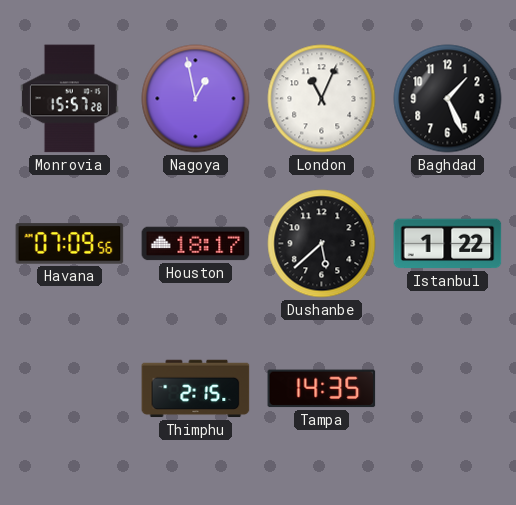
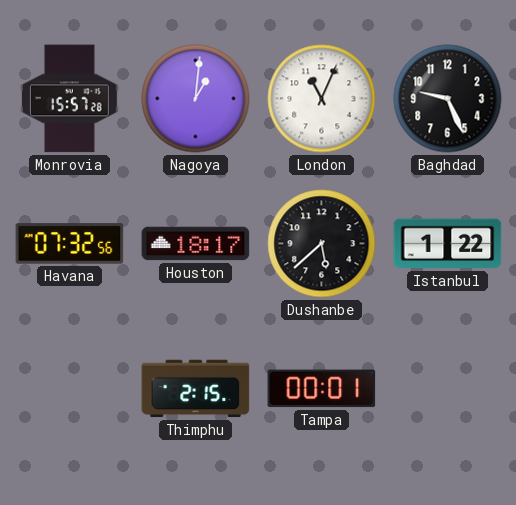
Nagoya: 12:58 -> 1:01 (196, 99)
Baghdad: 1:26 -> 9:26 (448, 99)
Havana: 07:09 -> 07:32 (70, 244)
Tampa: 14:35 -> 00:01 (322, 389)
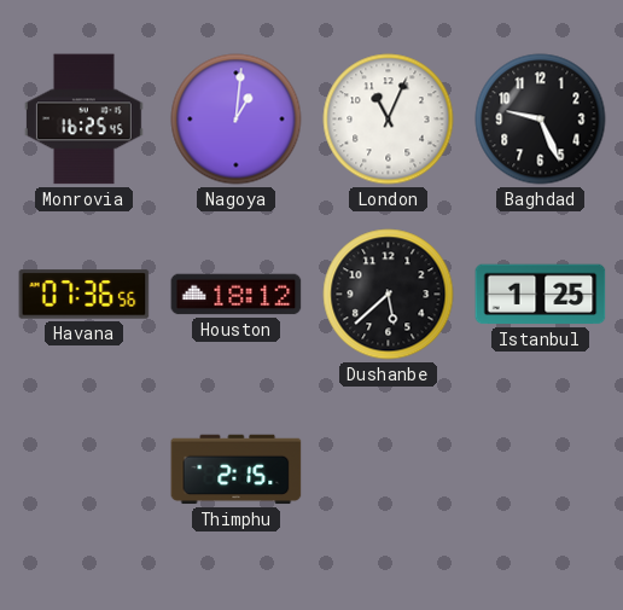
Monrovia: 15:57 -> 16:25 (83, 120)
Havana: 07:32 -> 07:36 (85, 295)
Houston: 18:17 -> 18:12 (237, 295)
Istanbul: 1:22 -> 1:25 (541, 295)
Tampa: 00:01 -> none (322, 389)
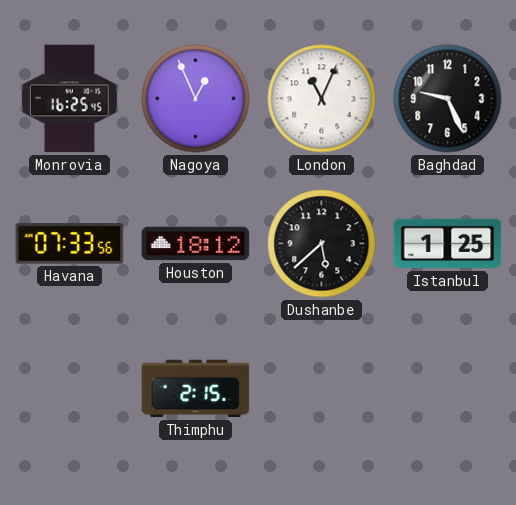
Nagoya: 1:01 -> 12:56 (196, 99)
Havana: 07:36 -> 07:33 (70, 244)
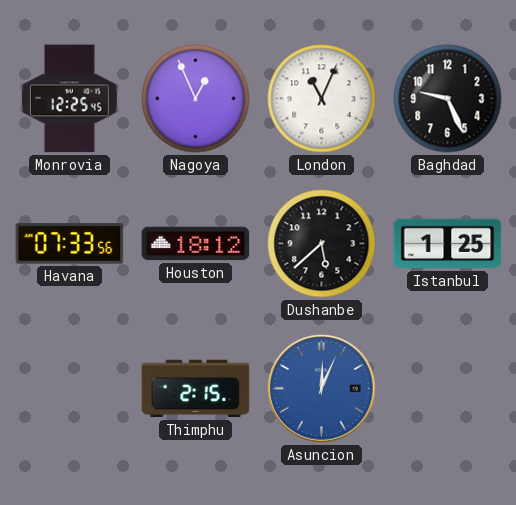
Monrovia: 16:25 -> 12:25 (69, 99)
Asuncion: none -> 12:04 (322, 389)
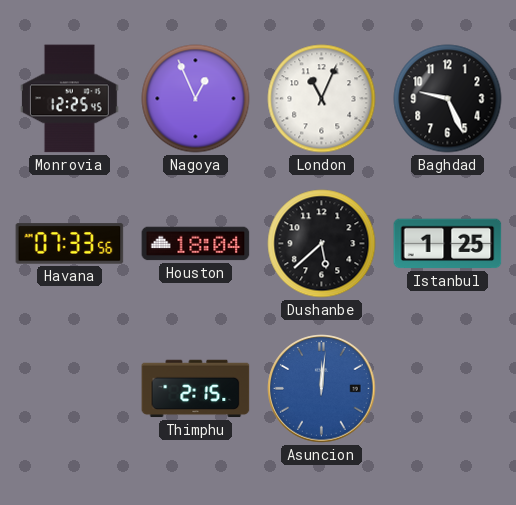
Houston: 18:12 -> 18:04 (196, 244)
Asuncion: 12:04 -> 12:01 (322, 389)
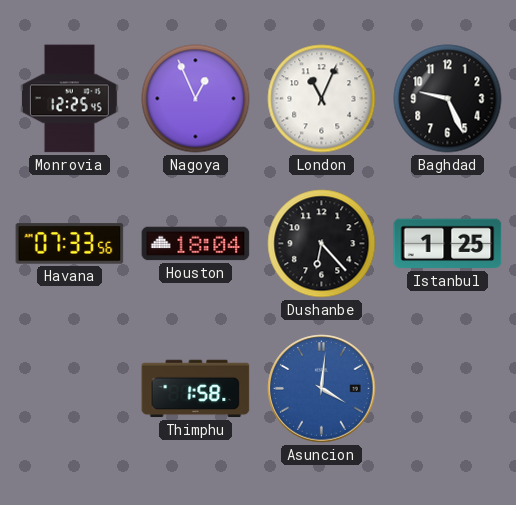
Dushanbe: 5:38 -> 6:23 (322, 244)
Thimphu: 2:15 -> 1:58 (196, 389)
Asuncion: 12:01 -> 4:01 (322, 389)
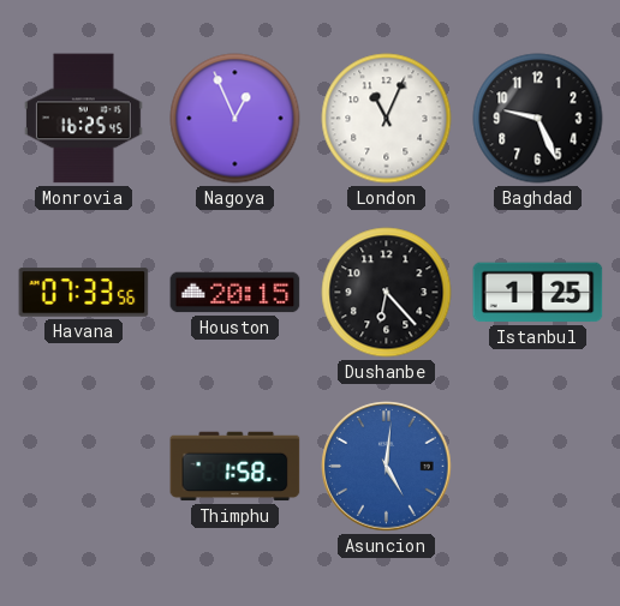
Monrovia: 12:25 -> 16:25 (83, 119)
Houston: 18:04 -> 20:15 (236, 293)
Asuncion: 4:01 -> 5:01 (387, 467)
